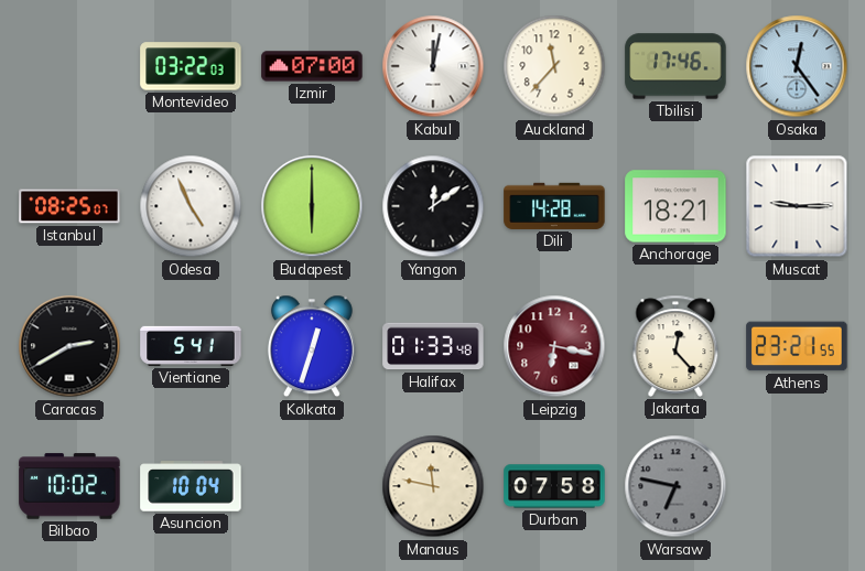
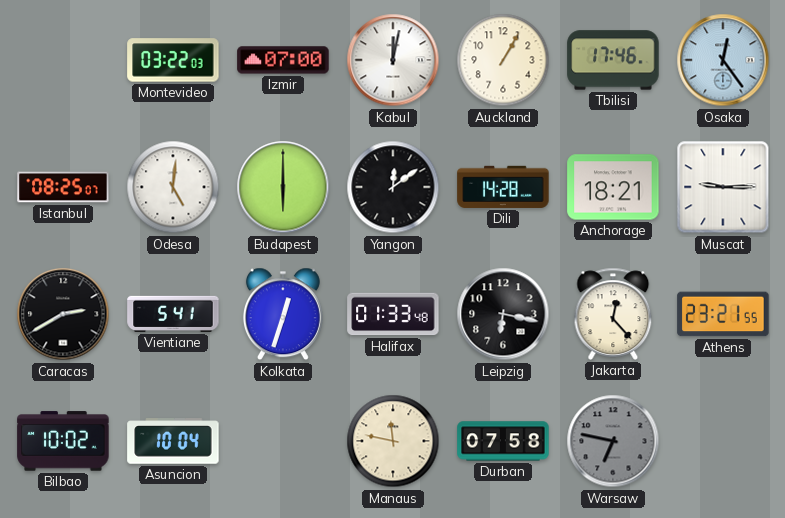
Auckland: 11:37 -> 1:05 (503, 60)
Odesa: 4:56 -> 5:01 (173, 187)
Leipzig dial: burgundy -> black (503, 314)
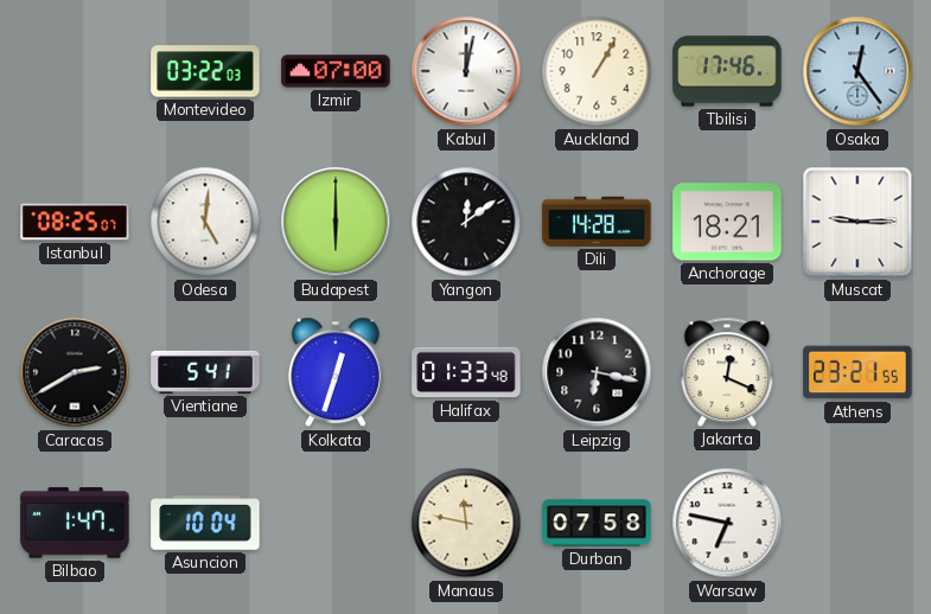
Jakarta: 12:23 -> 12:19 (727, 372)
Bilbao: 10:02 -> 1:47 (75, 523)
Warsaw dial: grey -> white (727, 523)
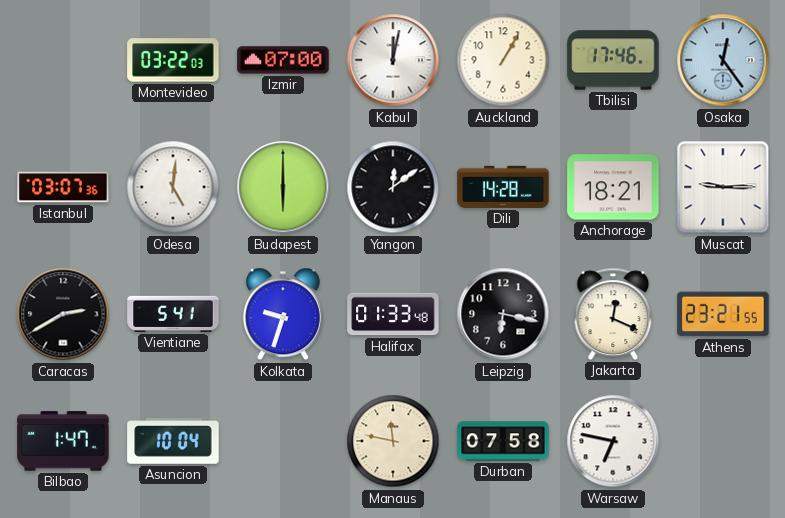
Istanbul: 08:25 -> 03:07 (63, 187)
Kolkata: 12:33 -> 9:33 (283, 314)
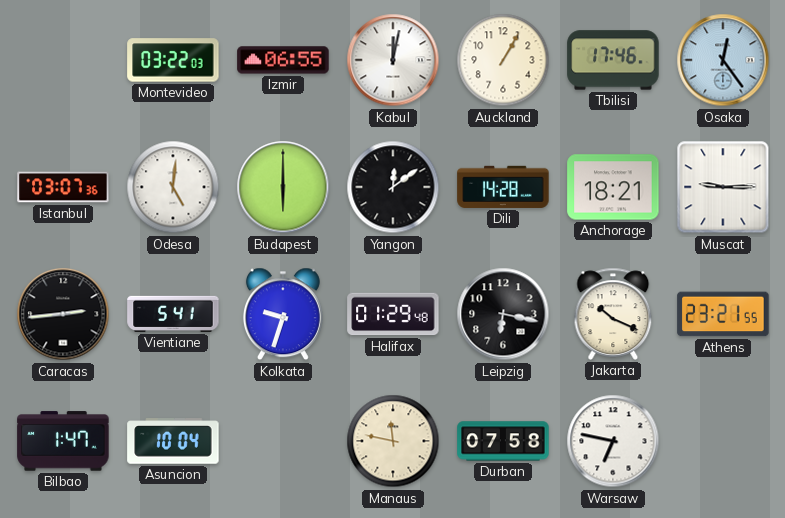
Izmir: 07:00 -> 06:55 (283, 60)
Caracas: 2:40 -> 2:44 (63, 314)
Halifax: 01:33 -> 01:29 (393, 314)
Jakarta: 12:19 -> 10:19 (613, 314)
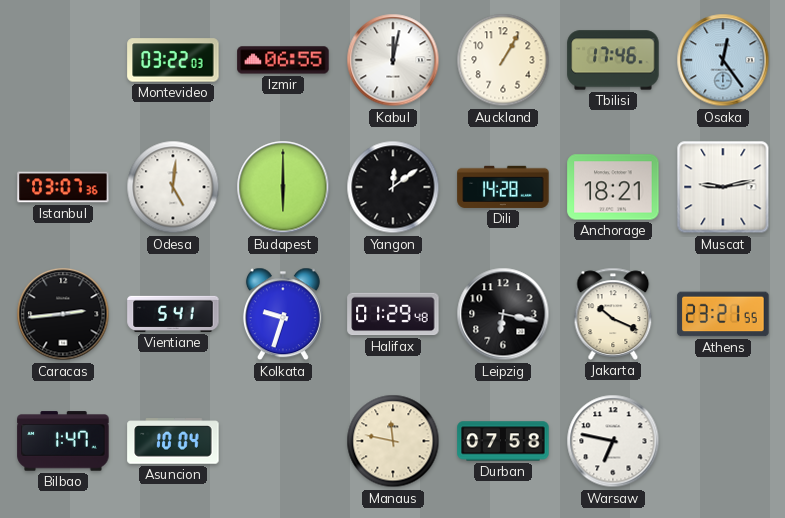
Muscat: 9:15 -> 9:13 (723, 187)
